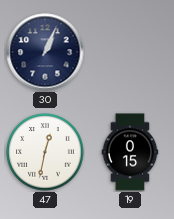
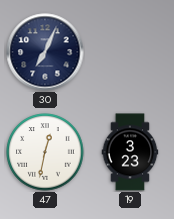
30: 1:04 -> 7:04 (45, 52)
19: 0:15 -> 3:23 (130, 152)
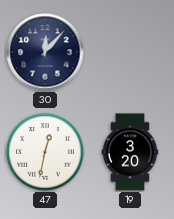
30: 7:04 -> 12:07 (45, 52)
19: 3:23 -> 3:20 (130, 152)
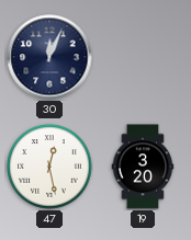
30: 12:07 -> 12:04 (49, 57)
47: 12:32 -> 12:28 (49, 167)
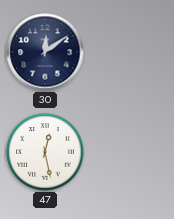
30: 12:04 -> 12:09 (45, 52)
19: 3:20 -> none (143, 167)
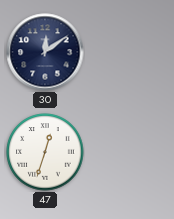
47: 12:28 -> 12:33 (45, 152)
